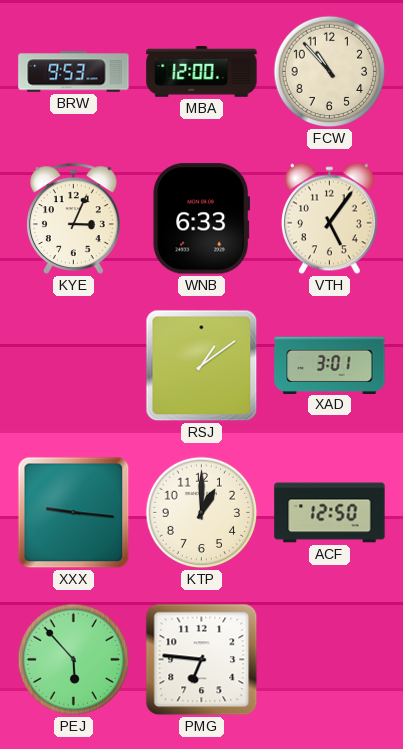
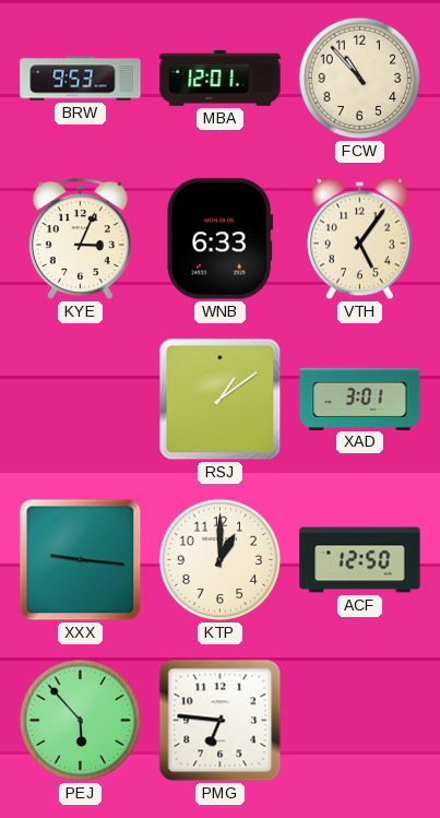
MBA: 12:00 -> 12:01 (221, 79)
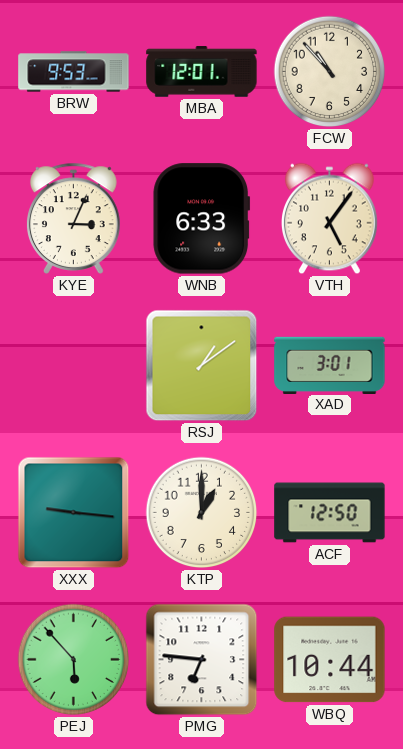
WBQ: none -> 10:44 (330, 660)
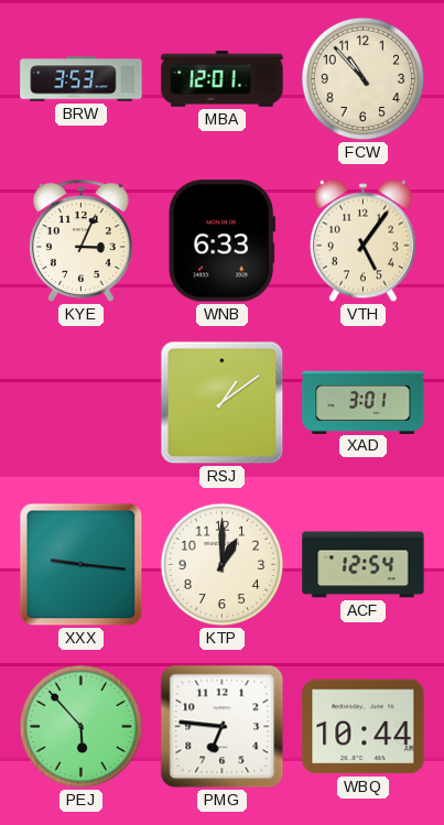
BRW: 9:53 -> 3:53 (82, 79)
ACF: 12:50 -> 12:54 (364, 565)
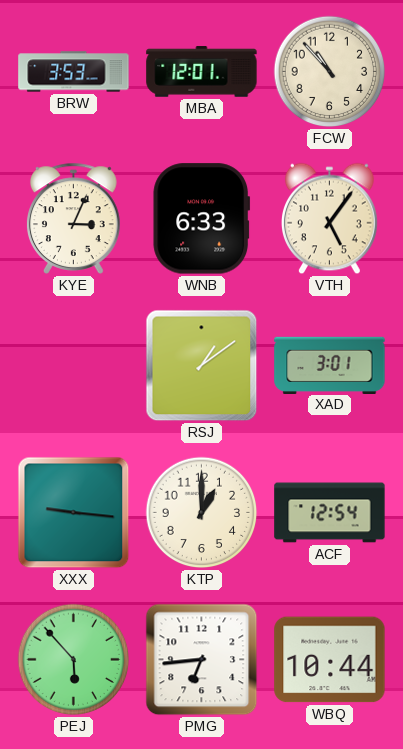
PMG: 6:46 -> 6:44 (202, 660)
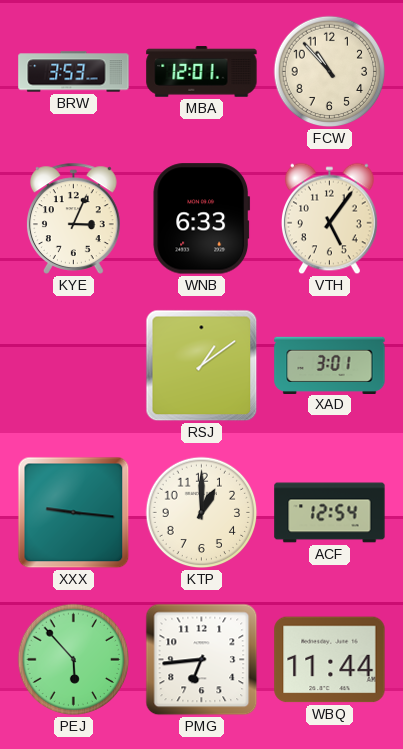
WBQ: 10:44 -> 11:44 (330, 660)
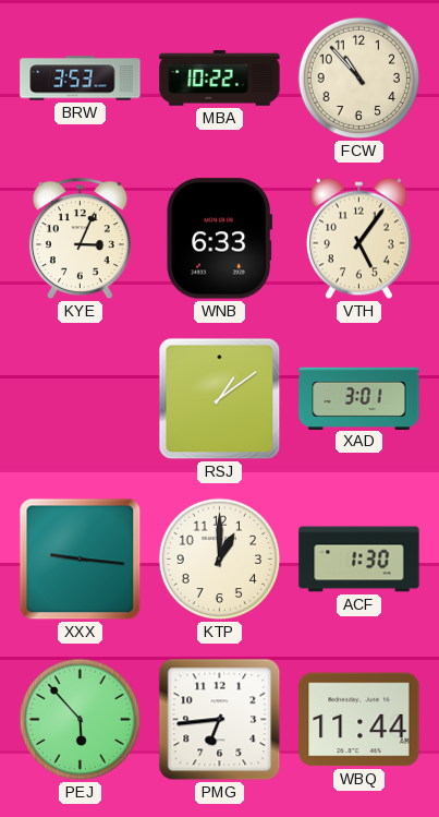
MBA: 12:01 -> 10:22 (220, 79)
ACF: 12:54 -> 1:30 (359, 560)
